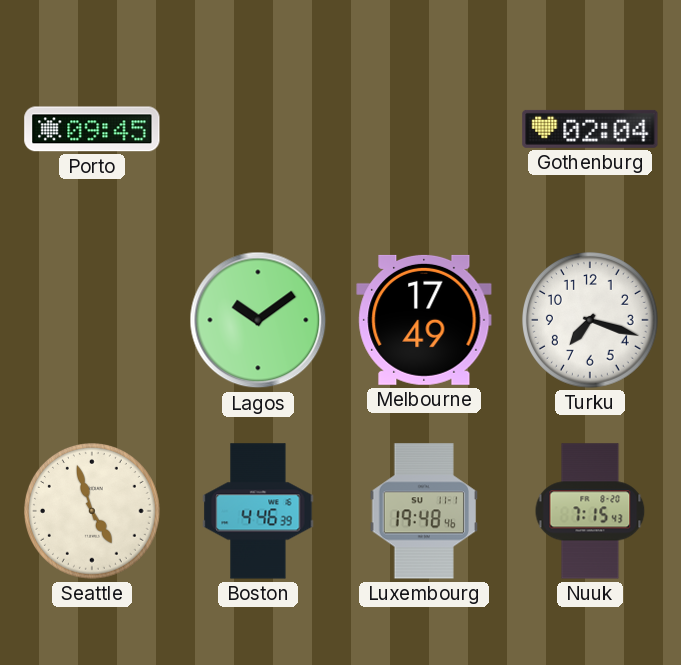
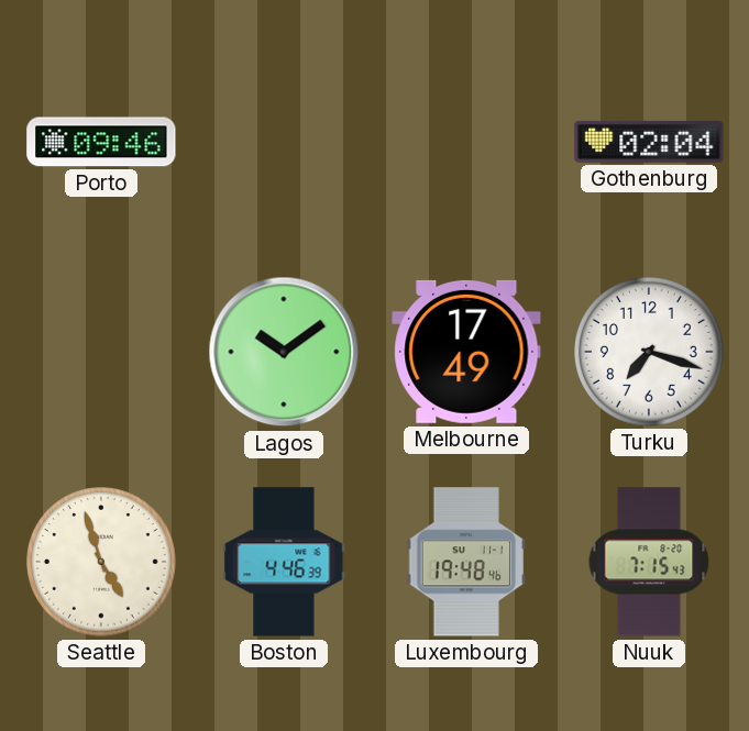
Porto: 09:45 -> 09:46 (101, 142)
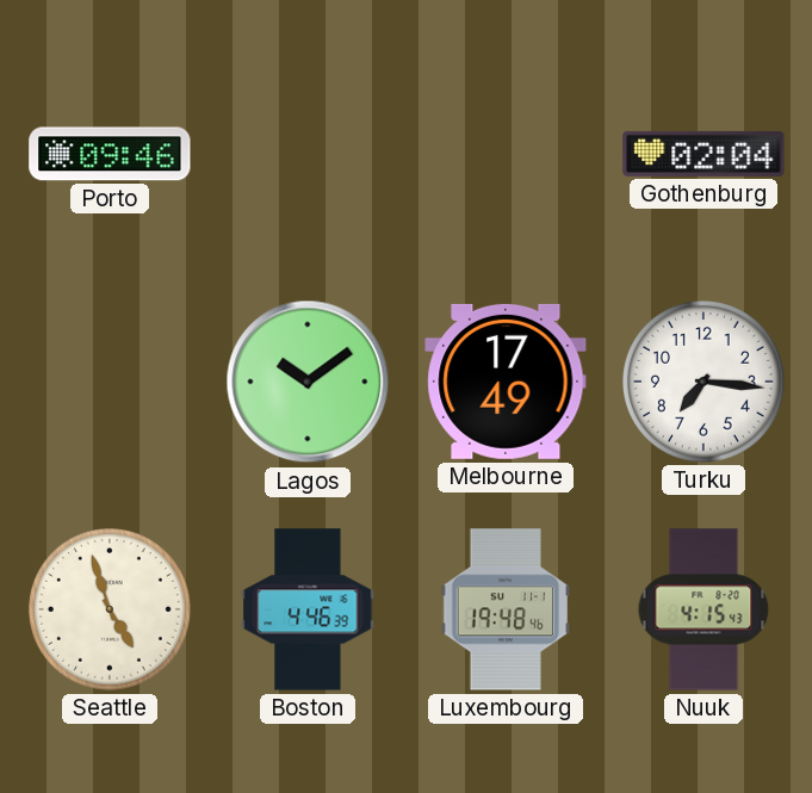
Turku: 7:18 -> 7:16 (705, 383)
Nuuk: 7:15 -> 4:15 (703, 609)
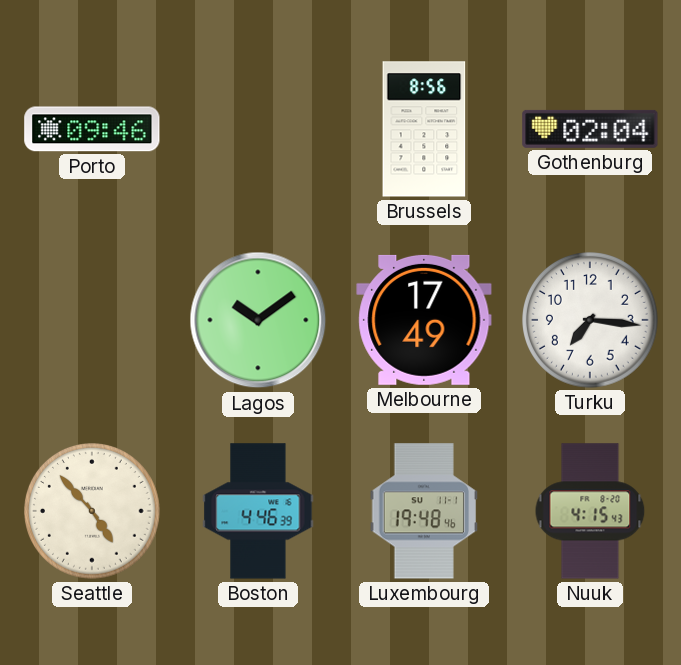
Brussels: none -> 8:56 (424, 129)
Seattle: 4:57 -> 4:53 (93, 512)
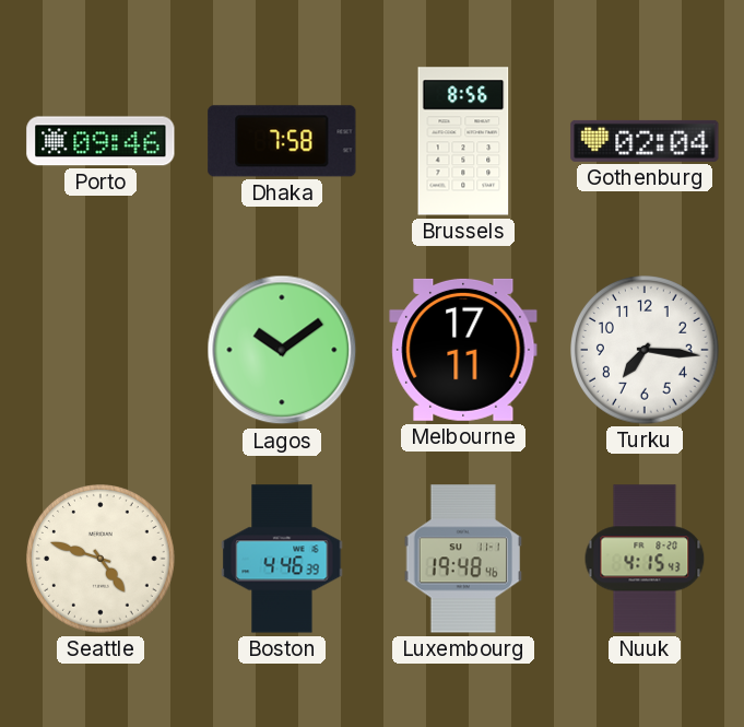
Dhaka: none -> 7:58 (282, 141)
Melbourne: 17:49 -> 17:11 (463, 350)
Seattle: 4:53 -> 4:48 (102, 560)
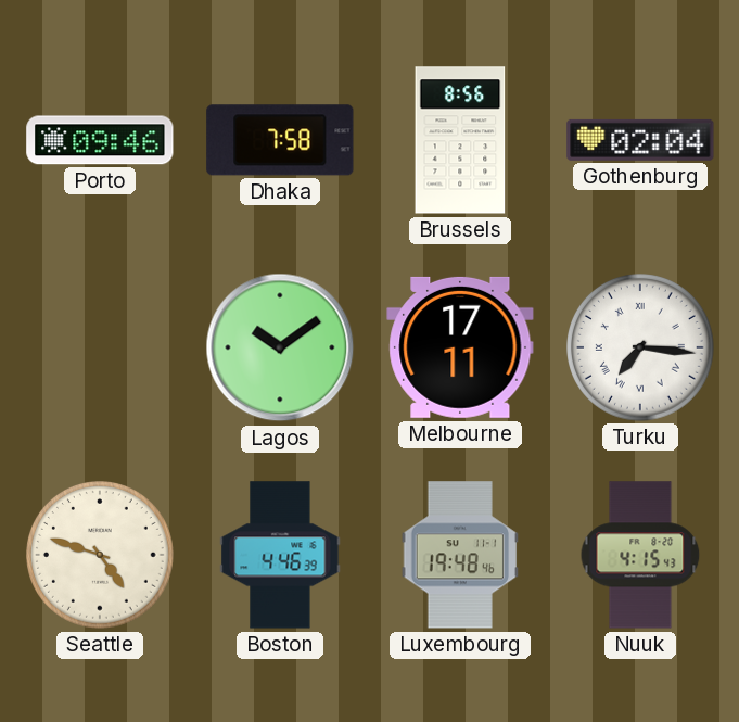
Turku numerals: Arabic -> Roman (641, 349)
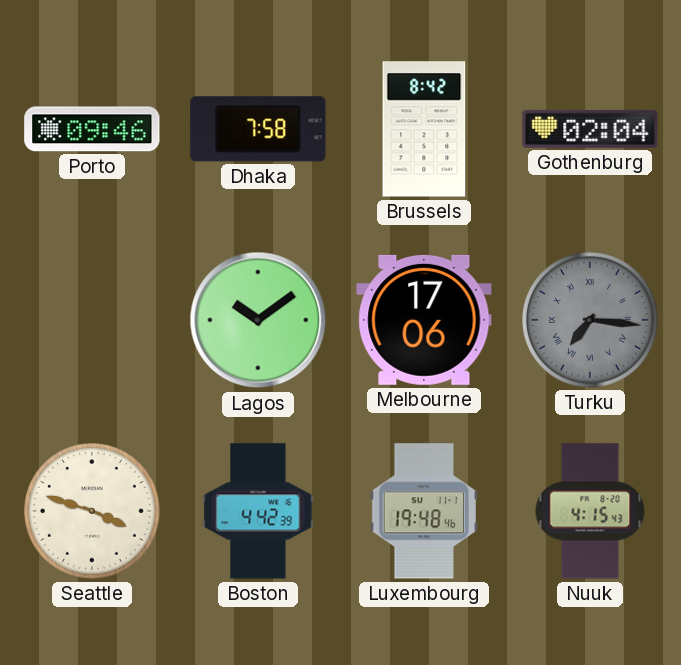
Brussels: 8:56 -> 8:42 (424, 129)
Melbourne: 17:11 -> 17:06 (424, 320)
Turku dial: white -> grey (591, 321)
Seattle: 4:48 -> 3:48 (93, 512)
Boston: 4:46 -> 4:42 (258, 511)
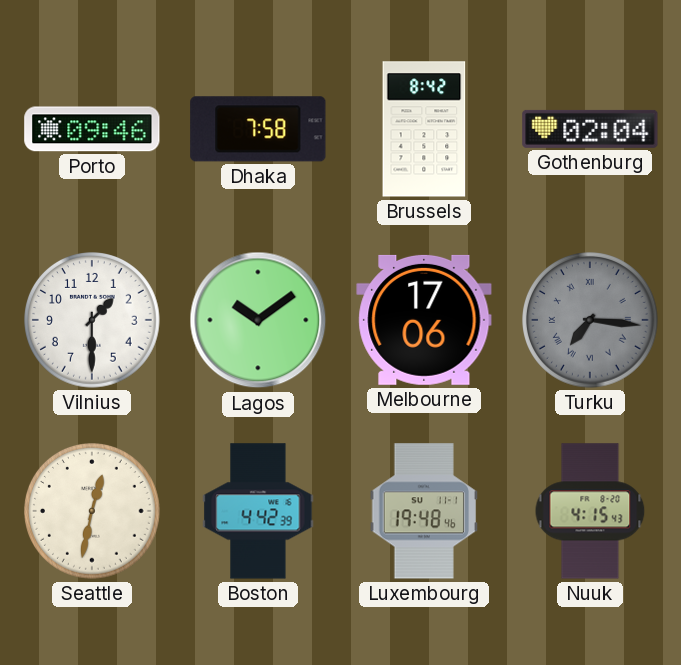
Vilnius: none -> 1:30 (93, 321)
Seattle: 3:48 -> 12:32 (93, 512)
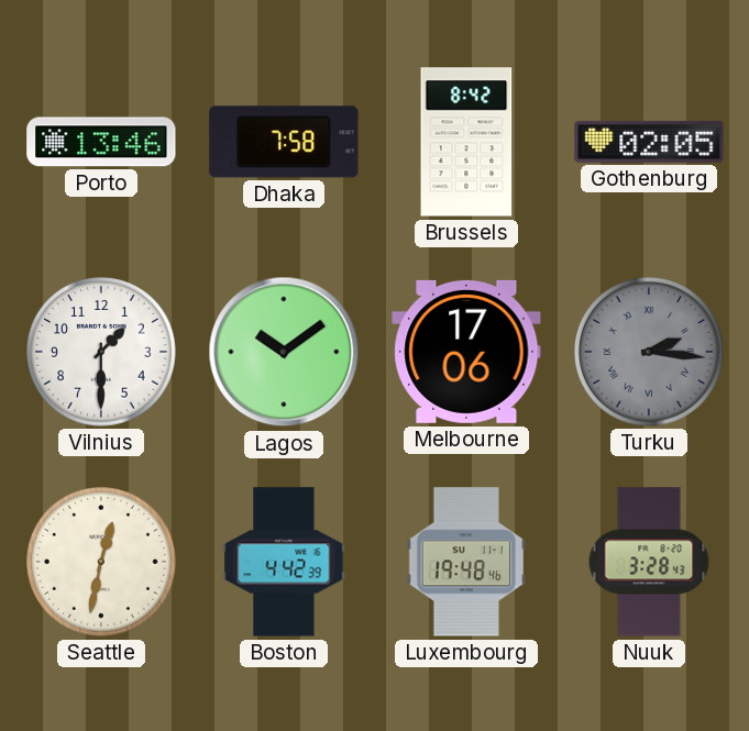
Porto: 09:46 -> 13:46 (101, 142)
Gothenburg: 02:04 -> 02:05 (649, 142)
Turku: 7:16 -> 2:16 (650, 353)
Nuuk: 4:15 -> 3:28 (649, 562)
